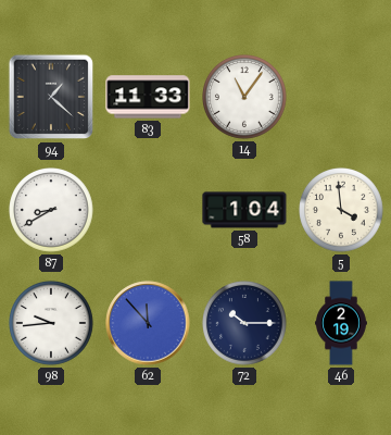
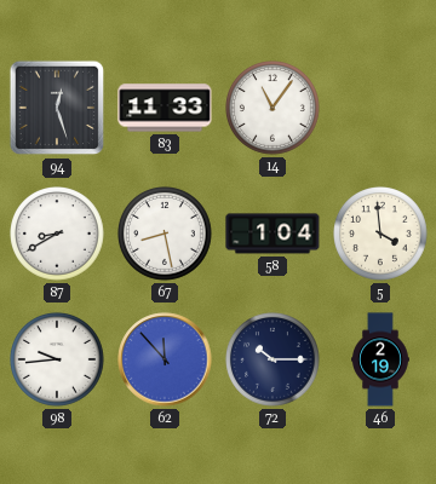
94: 1:22 -> 12:27 (57, 108)
67: none -> 8:28 (166, 235)
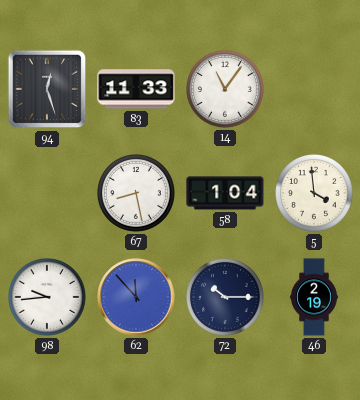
87: 8:40 -> none (58, 235)
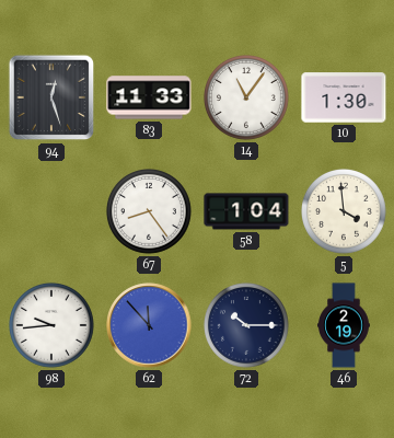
10: none -> 1:30 (344, 97)
67: 8:28 -> 8:24 (150, 212)
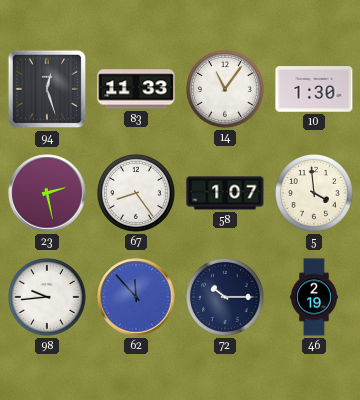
23: none -> 2:28 (47, 193)
58: 1:04 -> 1:07 (225, 193)
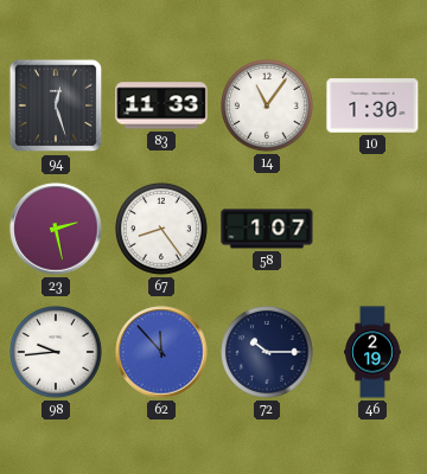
5: 3:59 -> none (315, 194)
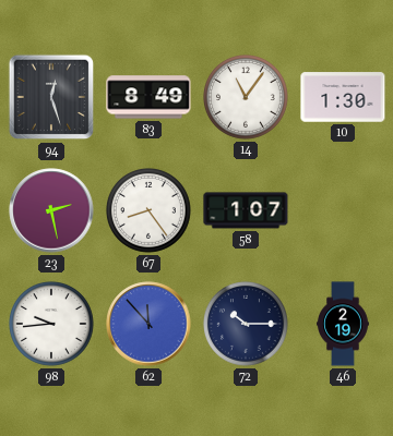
83: 11:33 -> 8:49 (148, 97)
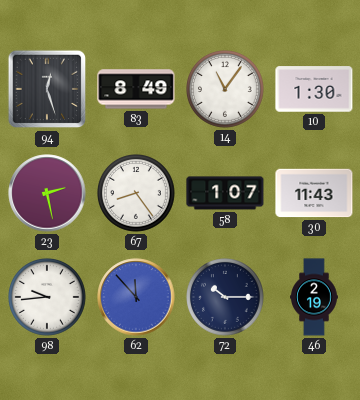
30: none -> 11:43 (314, 193)
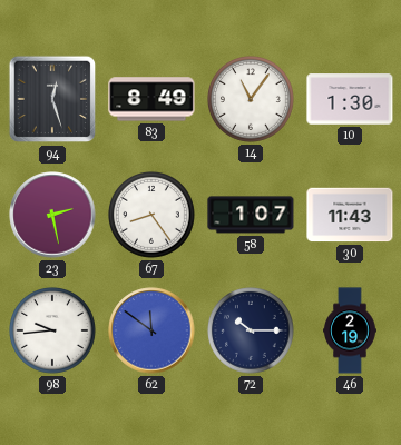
62: 11:53 -> 11:51 (151, 330)
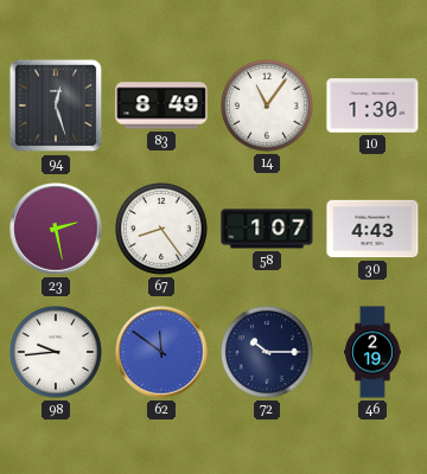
30: 11:43 -> 4:43 (372, 229)
